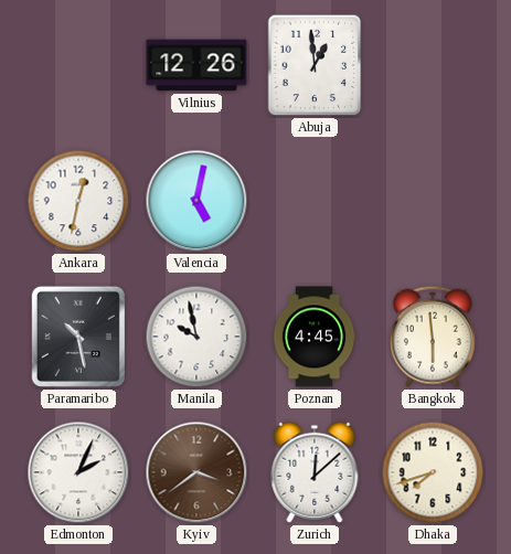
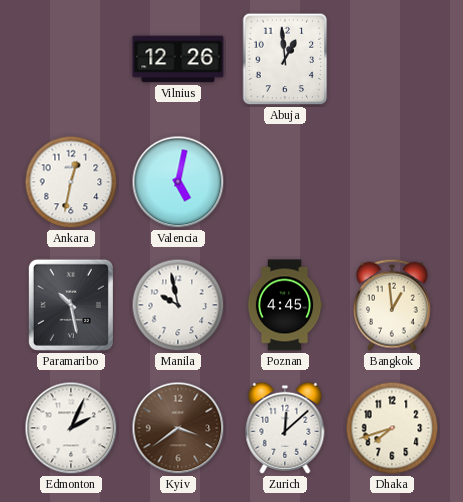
Bangkok: 5:59 -> 12:59 (392, 305)
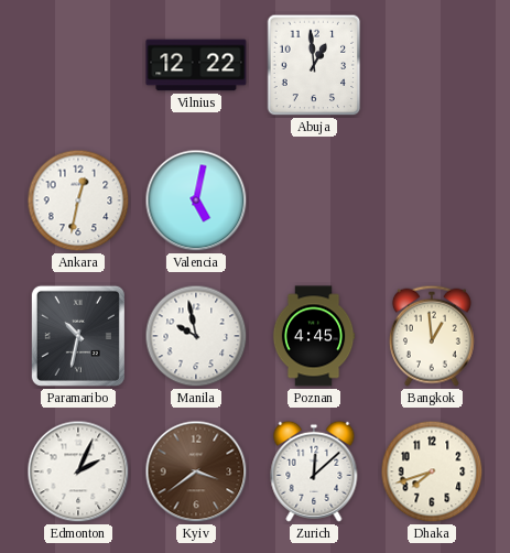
Vilnius: 12:26 -> 12:22 (196, 65)
Paramaribo: 10:28 -> 10:32 (78, 336)
